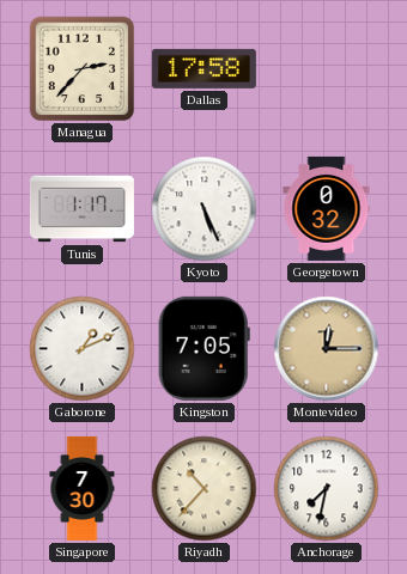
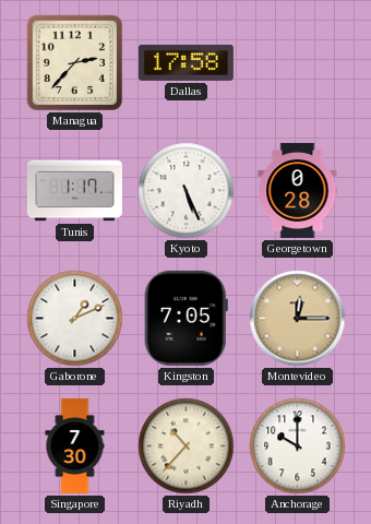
Georgetown: 0:32 -> 0:28 (298, 190)
Anchorage: 7:32 -> 10:00 (298, 446)
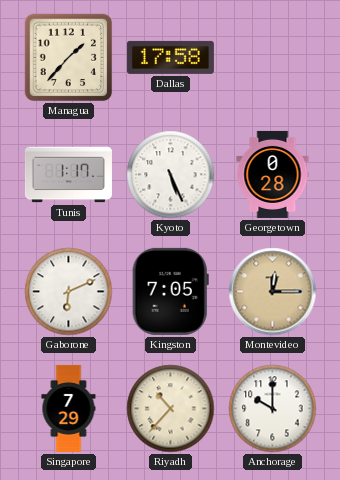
Managua: 2:37 -> 1:37 (69, 58)
Gaborone: 1:11 -> 6:11 (69, 292)
Singapore: 7:30 -> 7:29 (69, 408)
